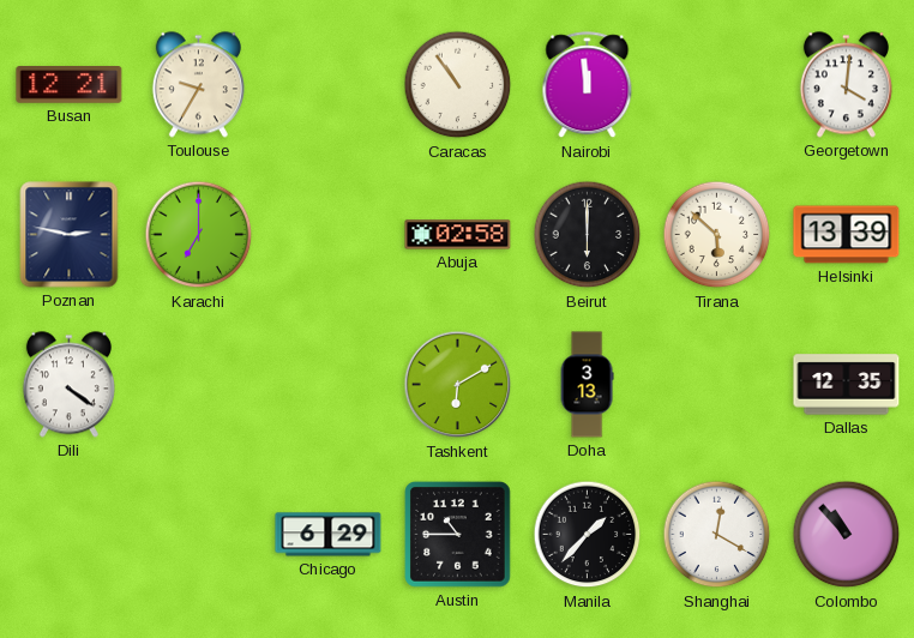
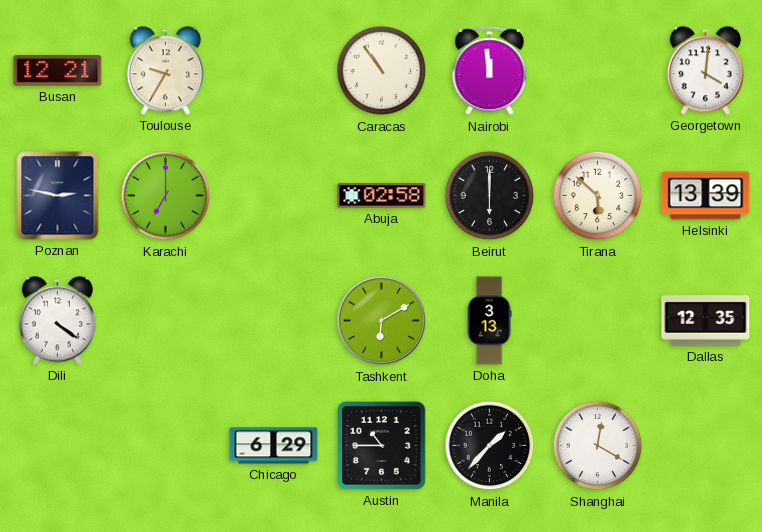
Colombo: 10:53 -> none (847, 535)
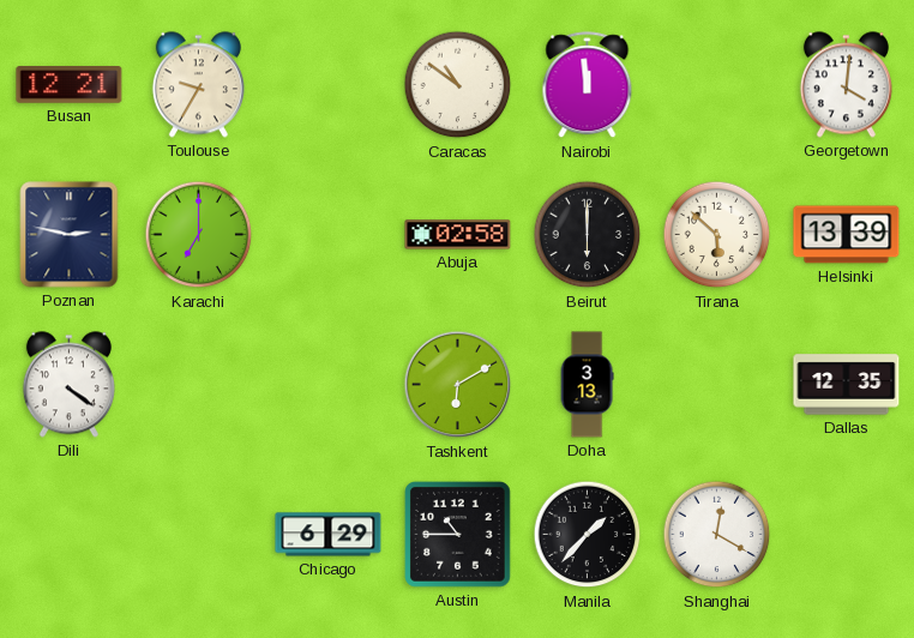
Caracas: 10:54 -> 10:51 (458, 85)
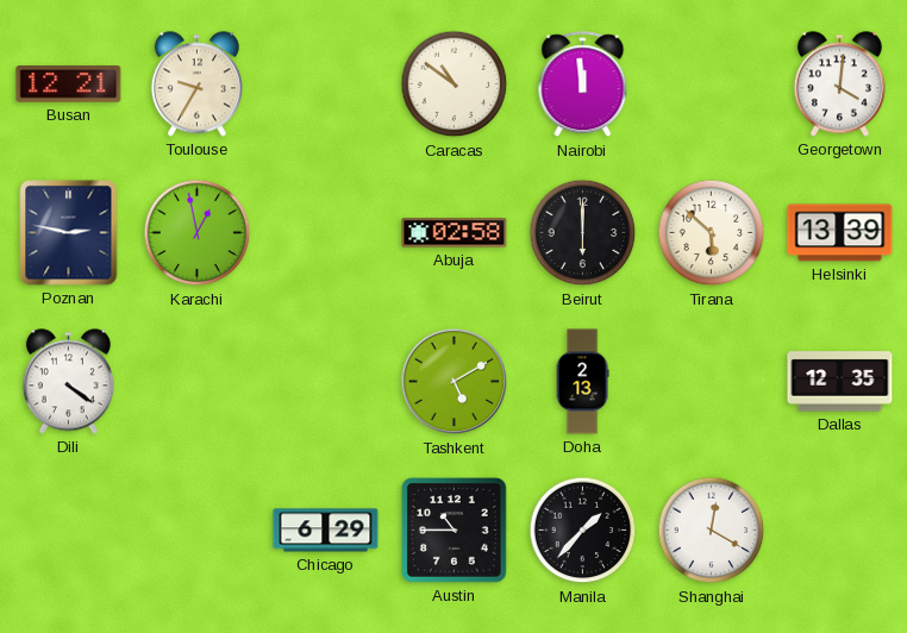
Karachi: 7:00 -> 12:58 (198, 233)
Tashkent: 6:10 -> 5:10 (455, 382)
Doha: 3:13 -> 2:13 (582, 382)
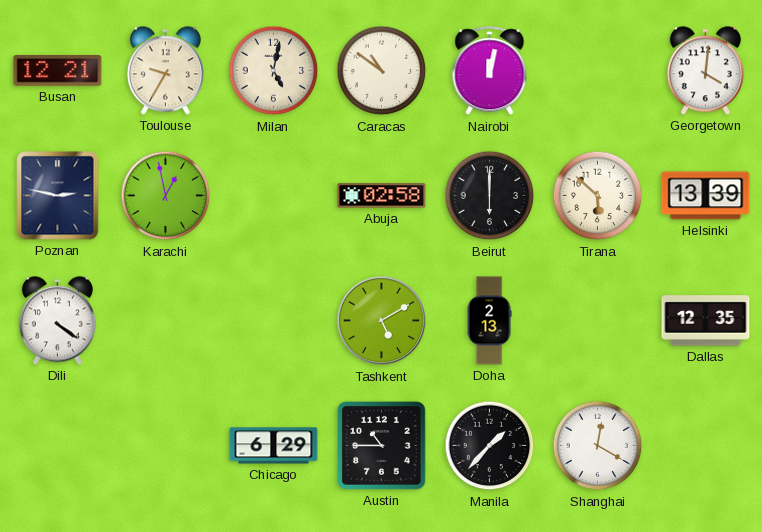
Milan: none -> 5:02 (274, 71)
Nairobi: 11:59 -> 12:02 (490, 71)
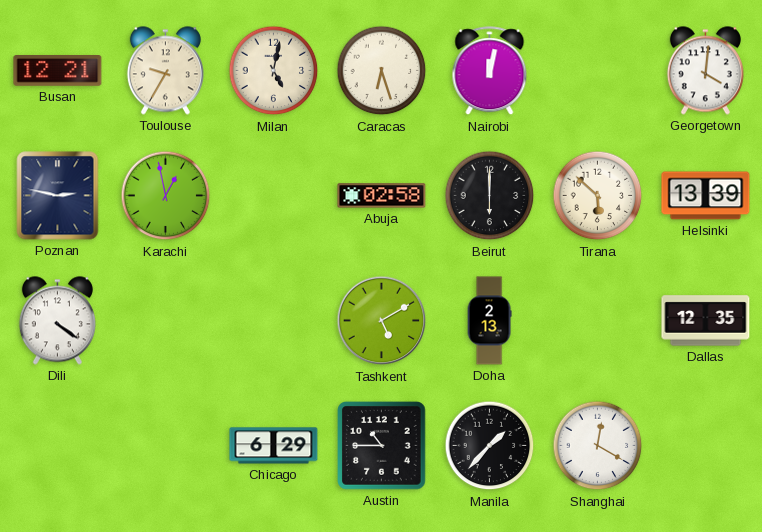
Caracas: 10:51 -> 6:27 (382, 71)
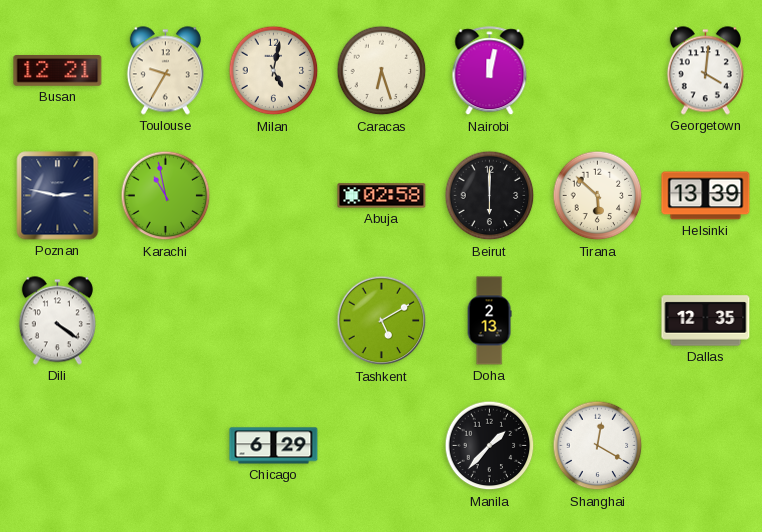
Karachi: 12:58 -> 10:58 (166, 196)
Austin: 10:45 -> none (382, 446)
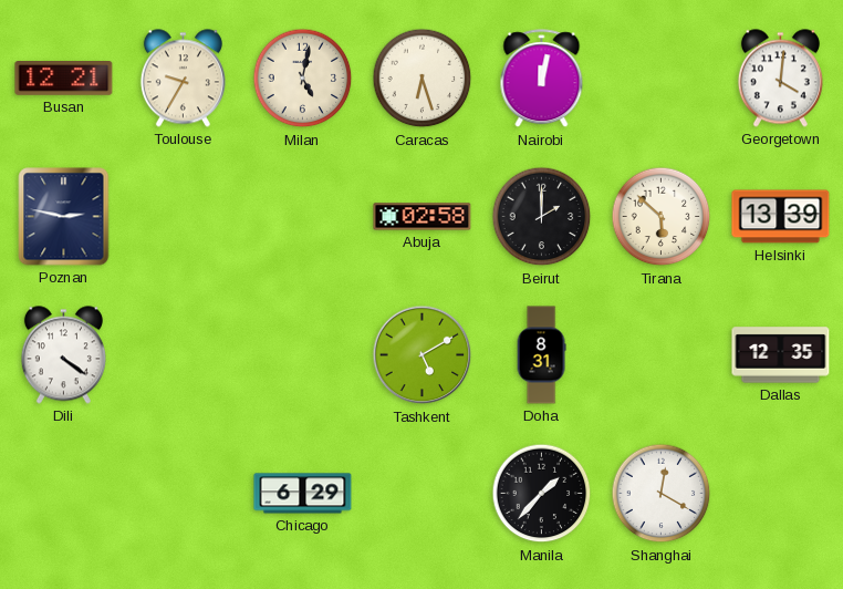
Karachi: 10:58 -> none (166, 196)
Beirut: 6:00 -> 2:00 (542, 217)
Doha: 2:13 -> 8:31 (541, 355)
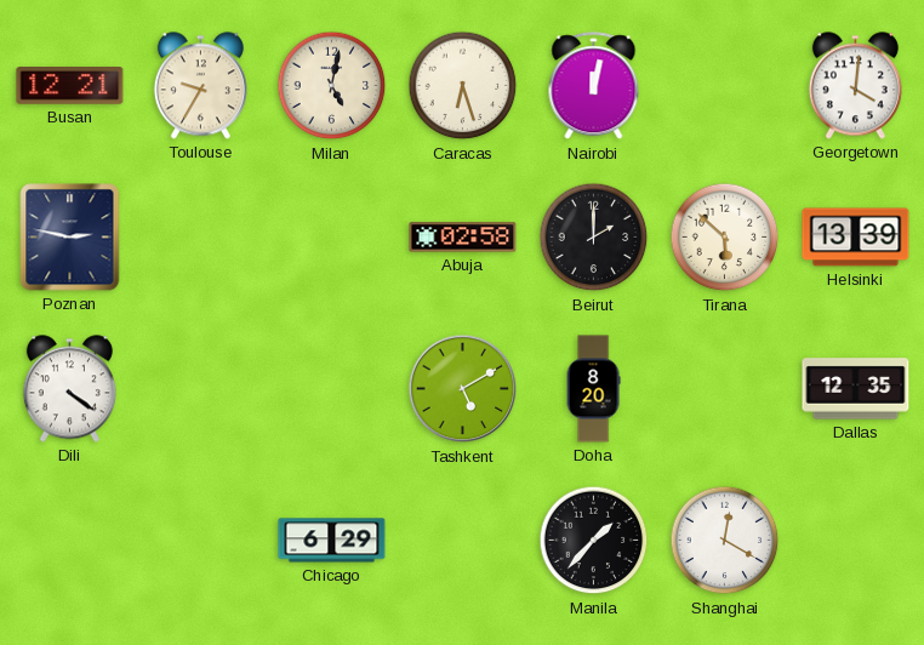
Doha: 8:31 -> 8:20 (593, 389)
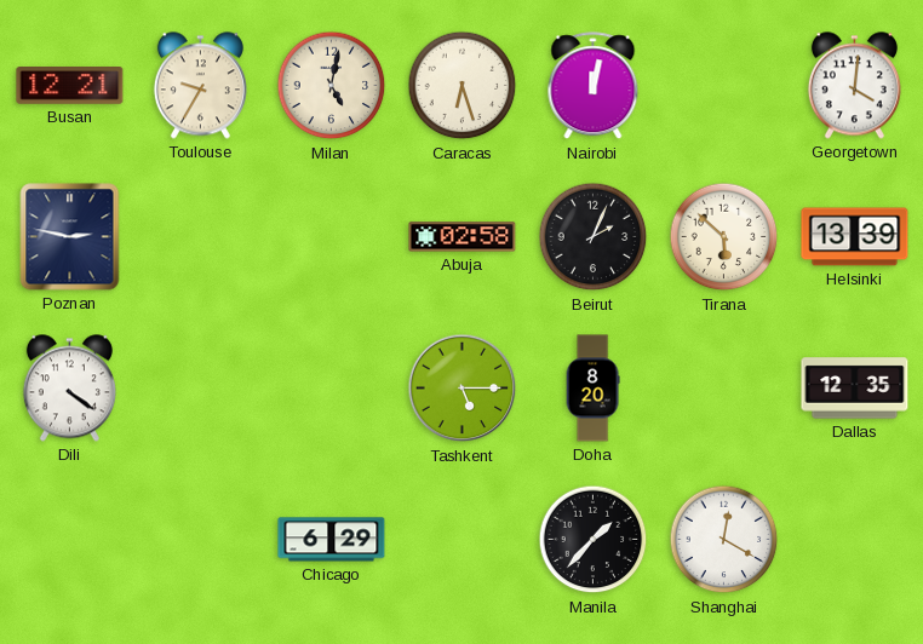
Beirut: 2:00 -> 2:04 (594, 237)
Tashkent: 5:10 -> 5:15 (463, 389)
